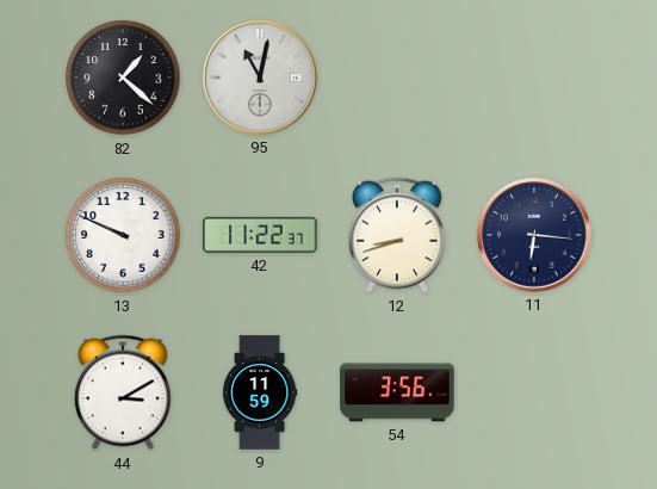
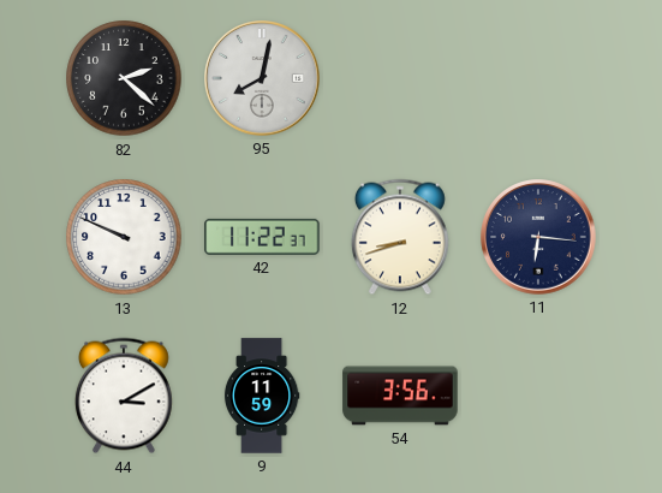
82: 1:22 -> 2:22 (124, 78)
95: 11:02 -> 8:02 (262, 78)
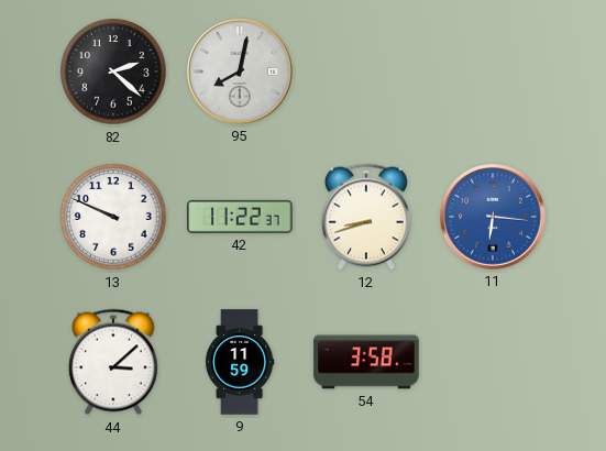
11 dial: navy -> blue (493, 217)
44: 3:10 -> 3:08 (113, 362)
54: 3:56 -> 3:58 (366, 362)
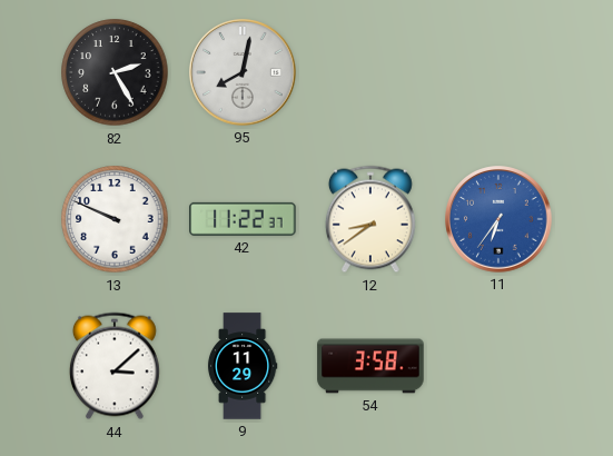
82: 2:22 -> 2:25 (115, 72)
12: 8:42 -> 8:39 (370, 219)
11: 6:16 -> 6:36 (498, 219)
9: 11:59 -> 11:29 (243, 366)
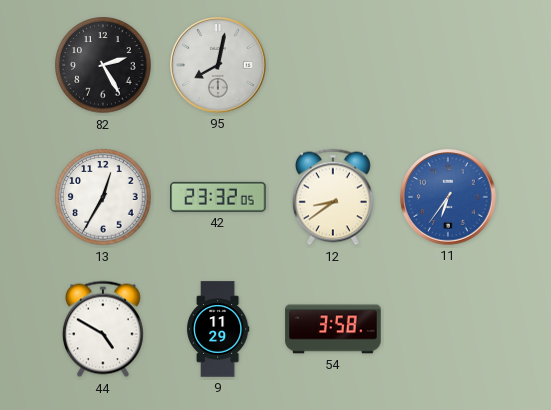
13: 9:49 -> 12:35 (103, 197)
42: 11:22 -> 23:32 (218, 197)
44: 3:08 -> 4:50 (103, 329)
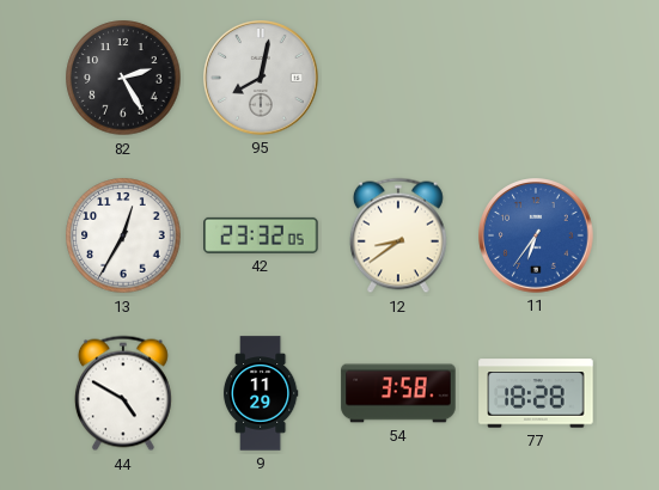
77: none -> 18:28 (536, 393)
